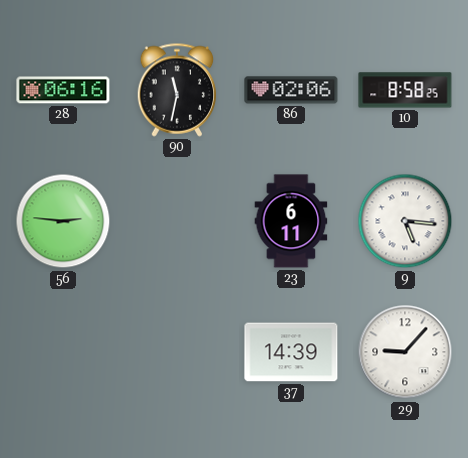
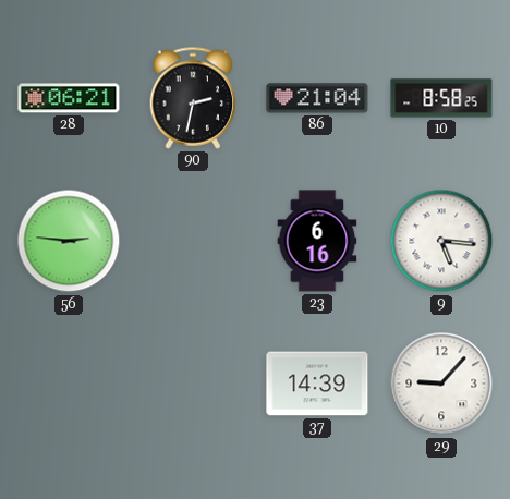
28: 06:16 -> 06:21 (69, 98)
90: 11:32 -> 2:32 (193, 98)
86: 02:06 -> 21:04 (317, 98)
23: 6:11 -> 6:16 (317, 241)
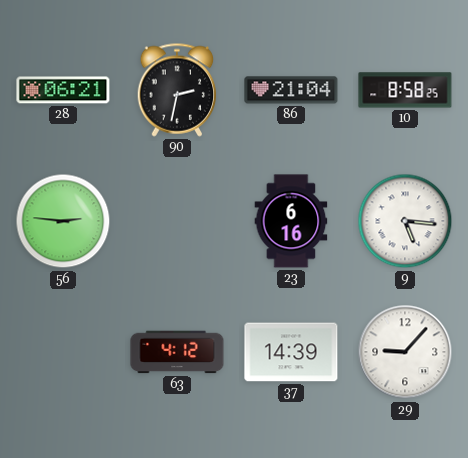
63: none -> 4:12 (177, 352)
